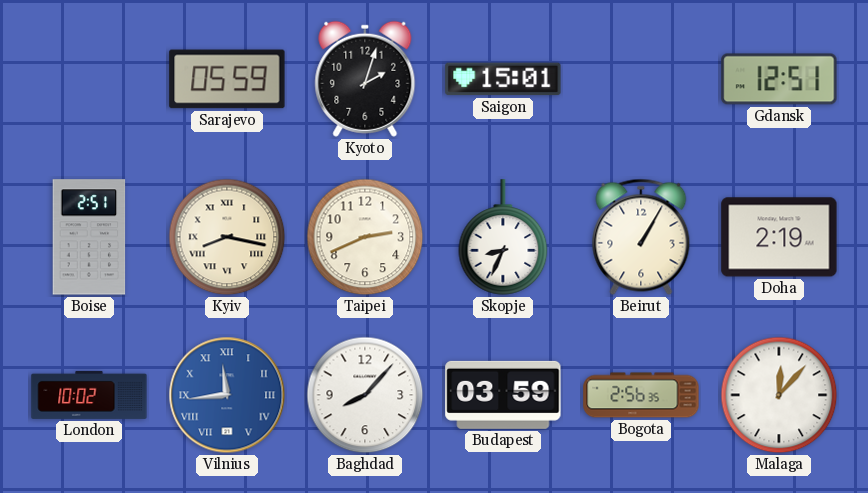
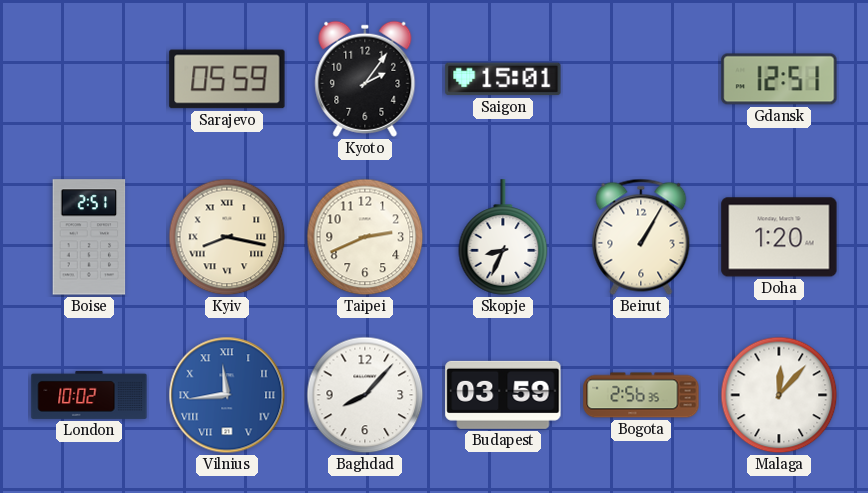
Kyoto: 2:03 -> 2:06 (365, 79)
Doha: 2:19 -> 1:20 (779, 237)
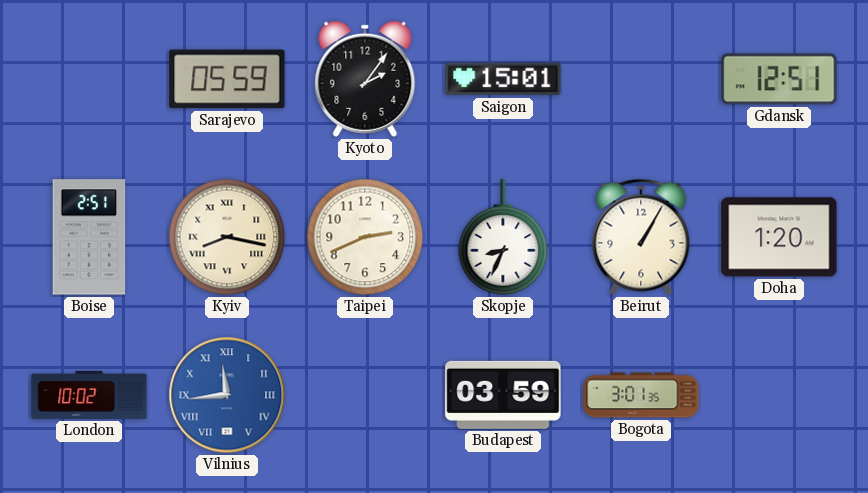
Baghdad: 8:07 -> none (365, 395)
Bogota: 2:56 -> 3:01 (641, 395)
Malaga: 12:07 -> none (779, 395)
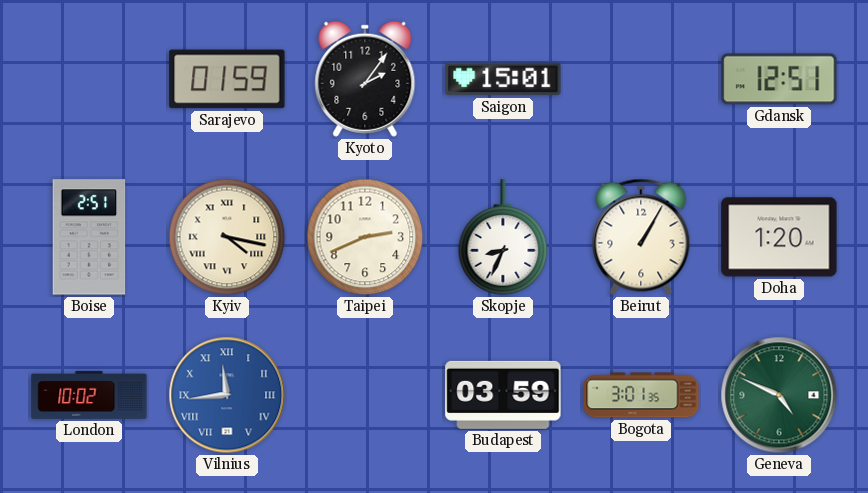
Sarajevo: 05:59 -> 01:59 (227, 79)
Kyiv: 8:17 -> 4:17 (227, 237)
Geneva: none -> 4:49 (779, 395)
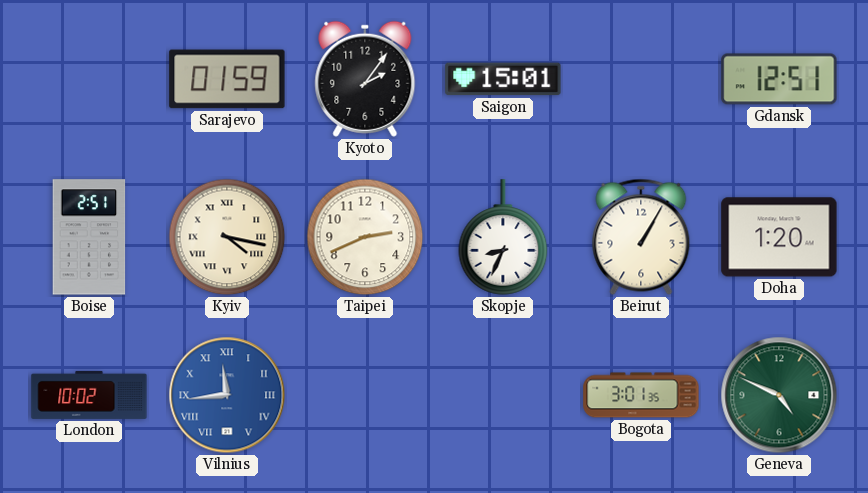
Budapest: 03:59 -> none (503, 395)
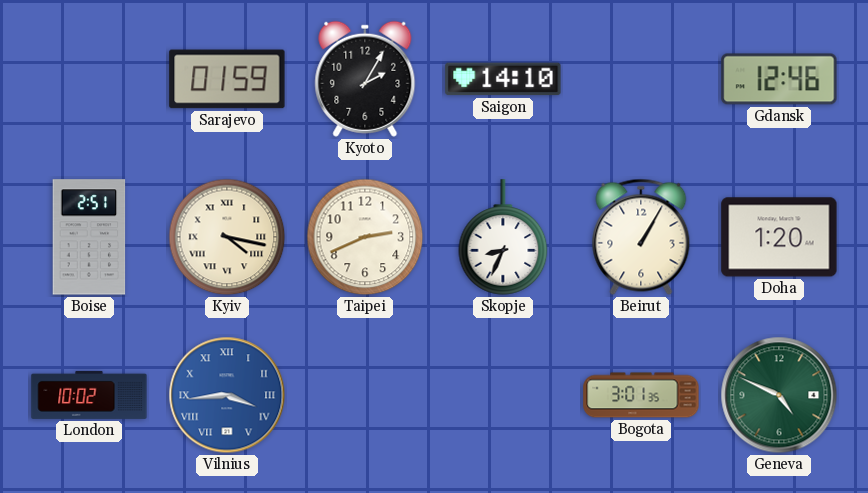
Kyoto: 2:06 -> 2:05 (365, 79)
Saigon: 15:01 -> 14:10 (503, 79)
Gdansk: 12:51 -> 12:46 (779, 79)
Vilnius: 11:44 -> 3:44 (227, 395)
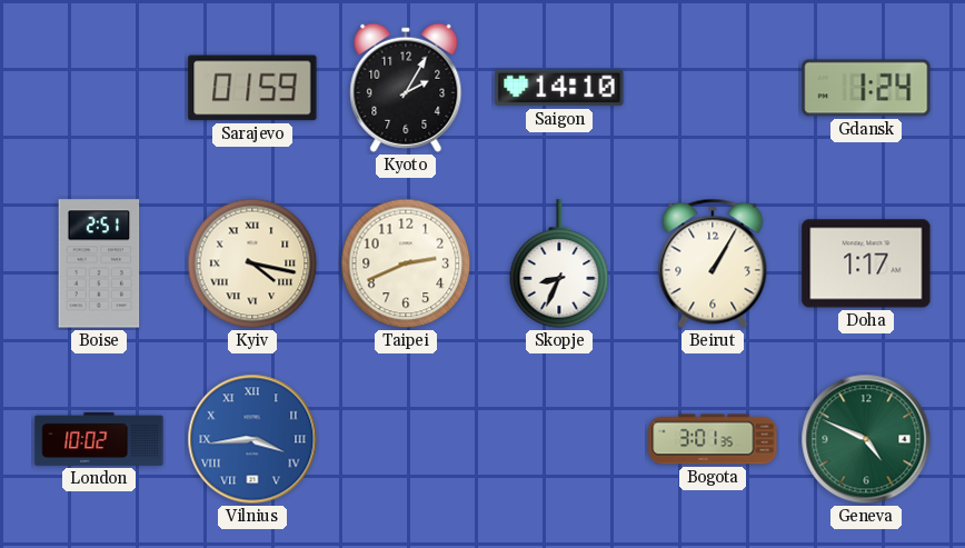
Gdansk: 12:46 -> 1:24 (866, 88)
Doha: 1:20 -> 1:17 (866, 263)
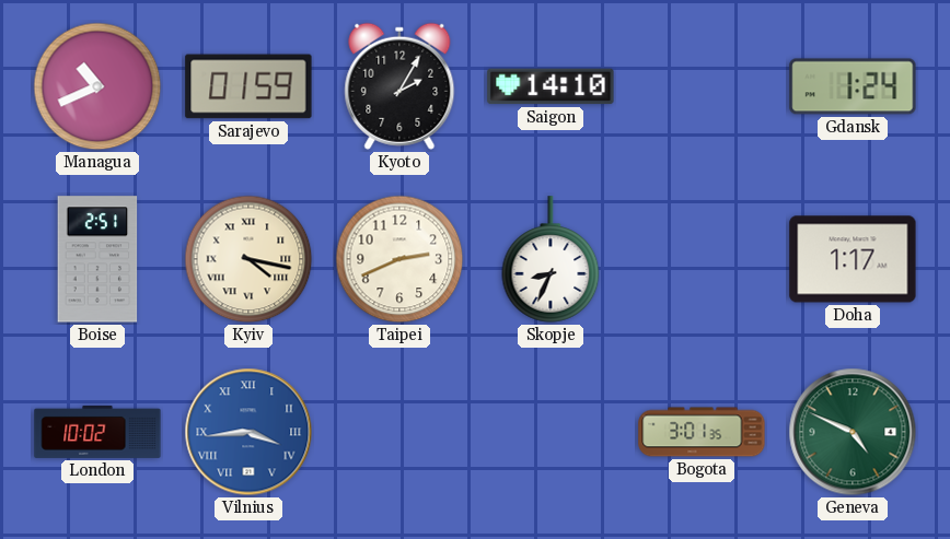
Managua: none -> 10:41 (97, 86)
Beirut: 1:05 -> none (713, 263)
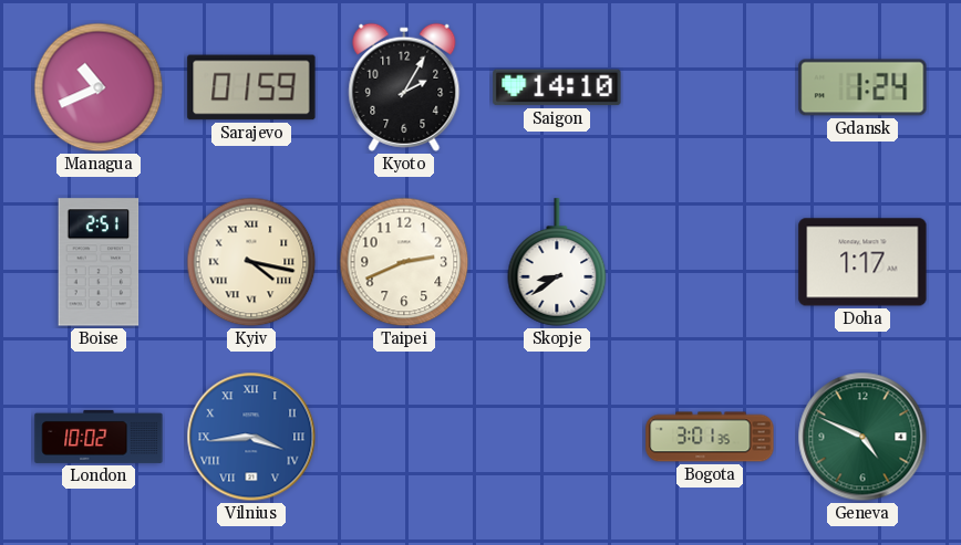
Skopje: 8:34 -> 8:39 (557, 262)
